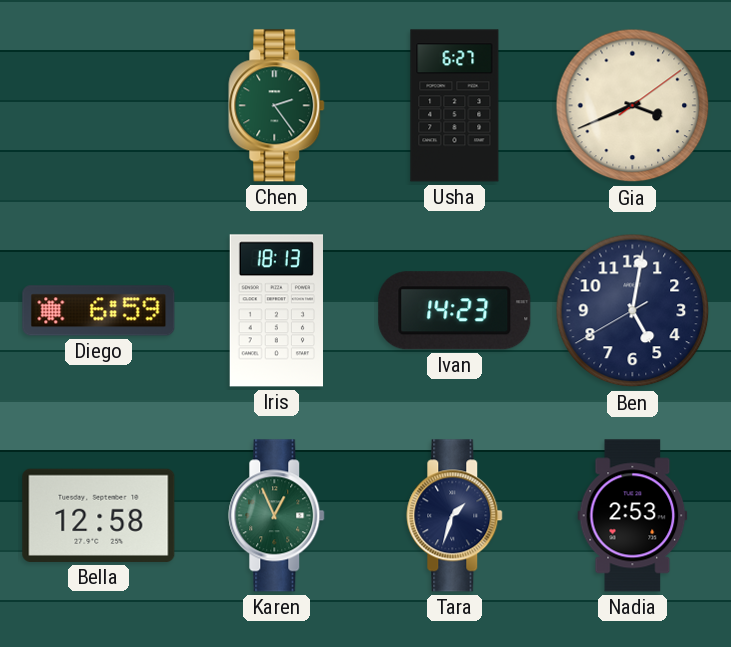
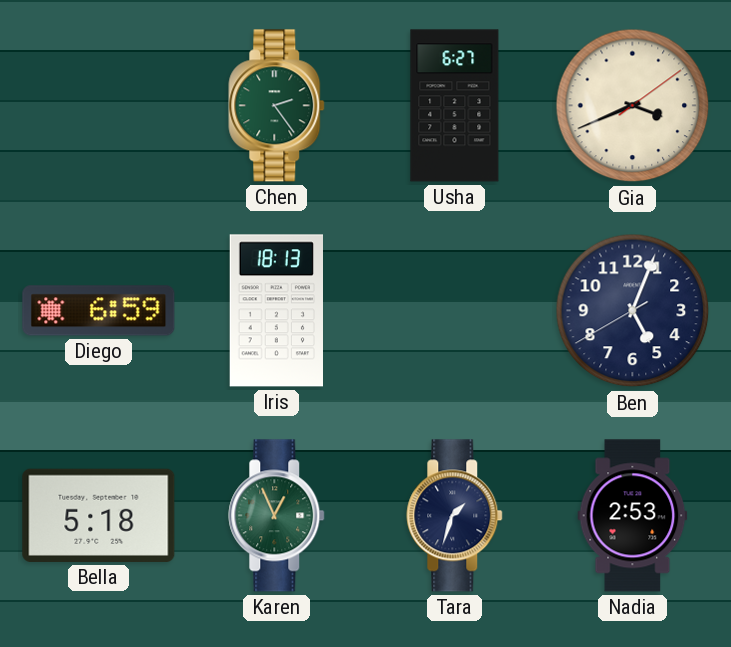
Ivan: 14:23 -> none (455, 311)
Ben: 5:01 -> 5:03 (633, 311)
Bella: 12:58 -> 5:18 (99, 515)
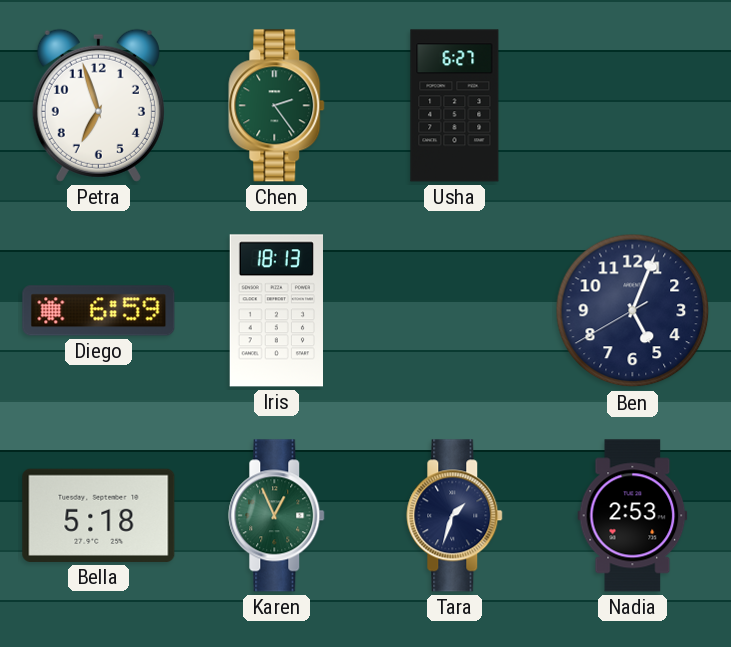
Petra: none -> 6:57 (98, 105)
Gia: 3:41 -> none (633, 106)
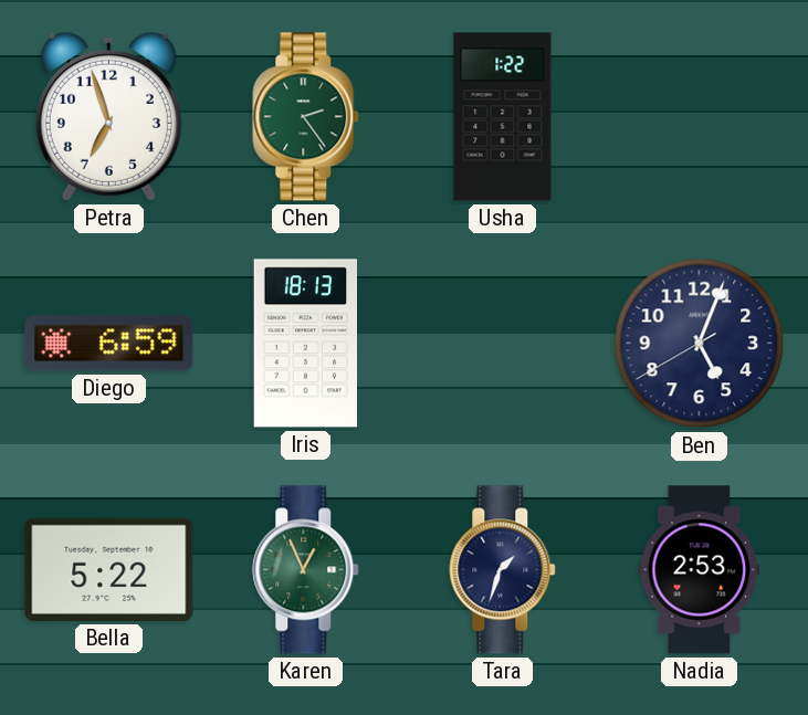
Usha: 6:27 -> 1:22 (503, 117)
Bella: 5:18 -> 5:22 (109, 569)
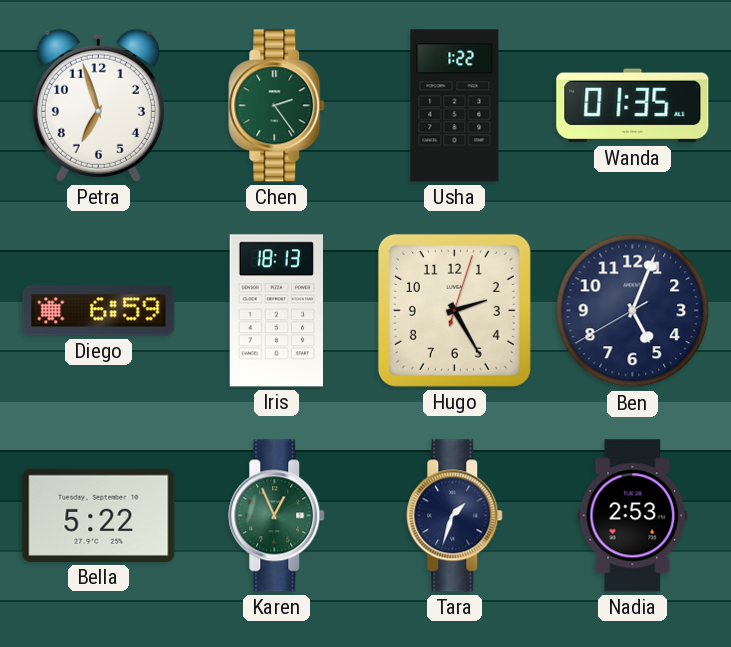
Wanda: none -> 01:35 (633, 106)
Hugo: none -> 2:25 (454, 310)
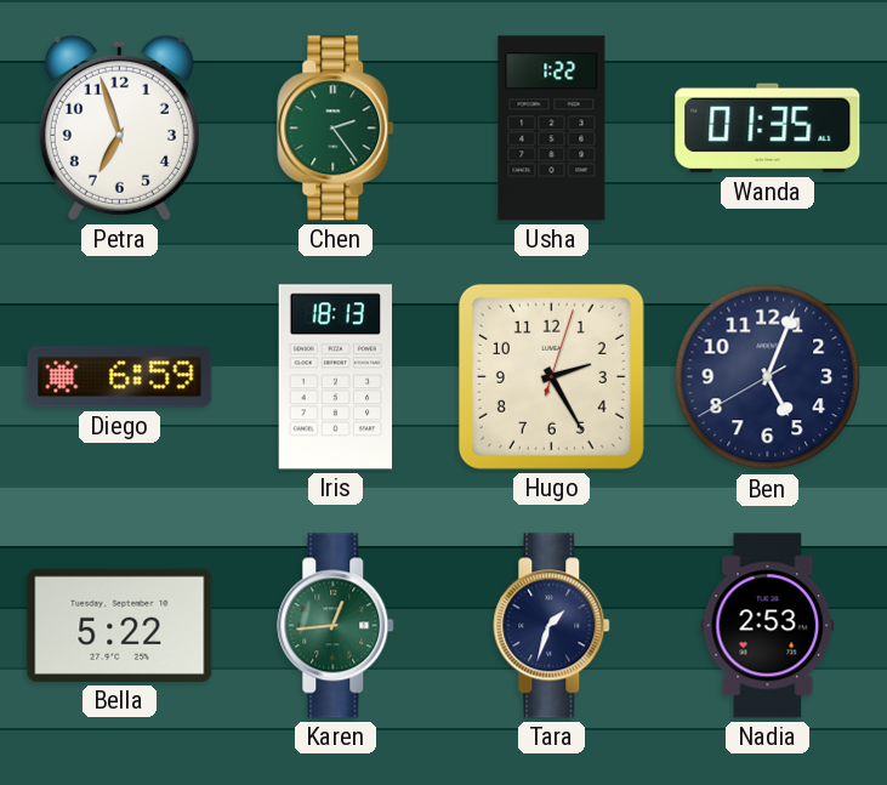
Karen: 12:56 -> 12:44 (336, 626)
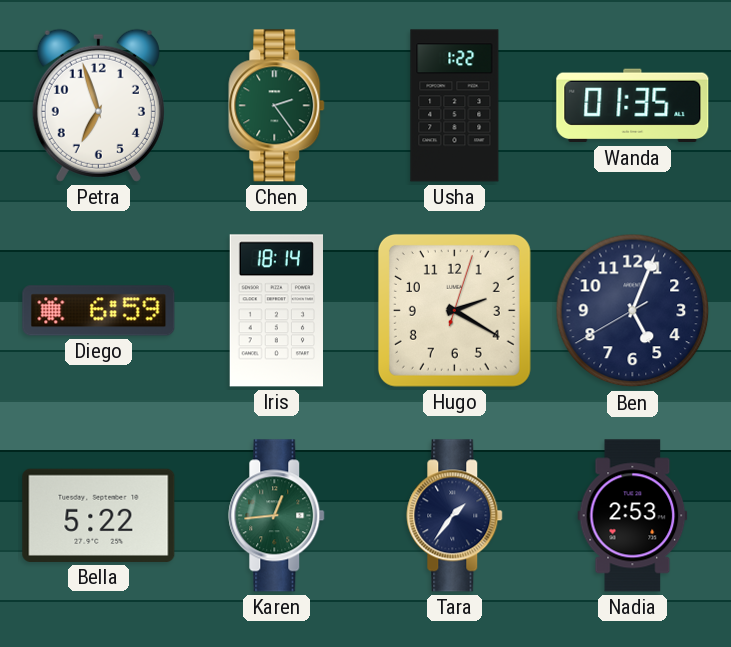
Iris: 18:13 -> 18:14 (276, 311)
Hugo: 2:25 -> 2:20 (454, 310)
Tara: 1:33 -> 1:36 (455, 516)
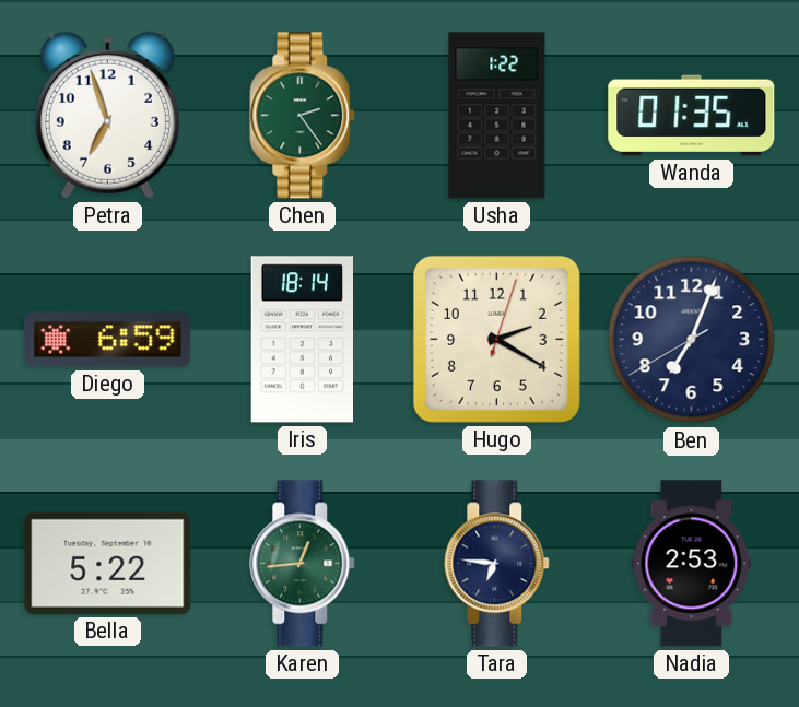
Ben: 5:03 -> 7:03 (692, 340)
Tara: 1:36 -> 6:46 (497, 564)
